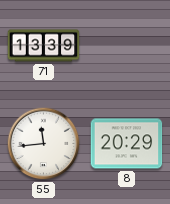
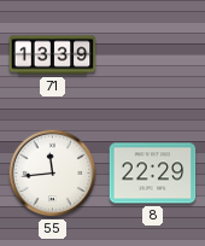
8: 20:29 -> 22:29 (153, 174)
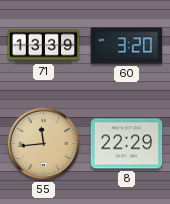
60: none -> 3:20 (127, 46)
55 dial: white -> champagne (44, 144)
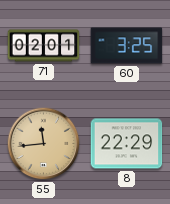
71: 13:39 -> 02:01 (44, 46)
60: 3:20 -> 3:25 (127, 46)
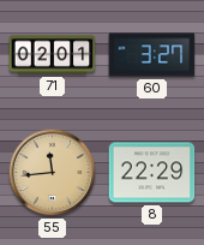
60: 3:25 -> 3:27 (152, 55)
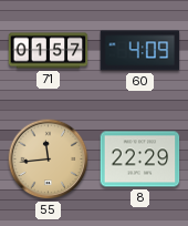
71: 02:01 -> 01:57 (49, 51)
60: 3:27 -> 4:09 (140, 51)
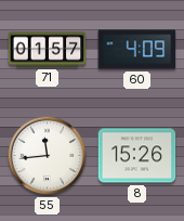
55 dial: champagne -> white (48, 156)
8: 22:29 -> 15:26 (137, 156)
